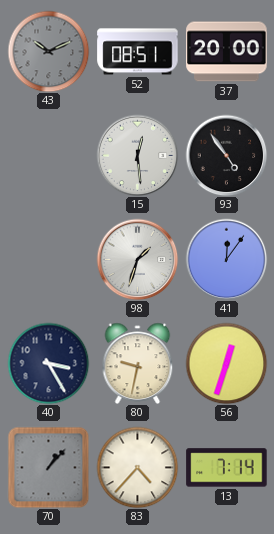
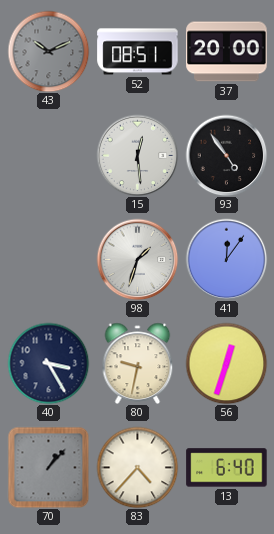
13: 7:14 -> 6:40 (227, 468)
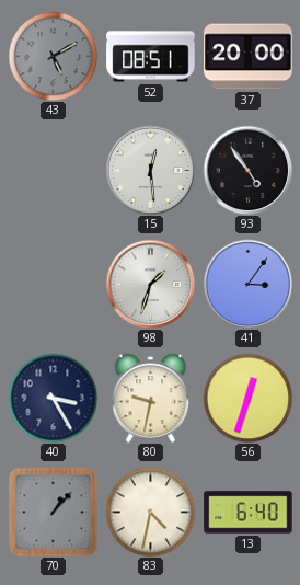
43: 10:11 -> 5:10 (53, 56)
41: 12:06 -> 3:06 (247, 284)
83: 4:37 -> 4:32 (150, 512)
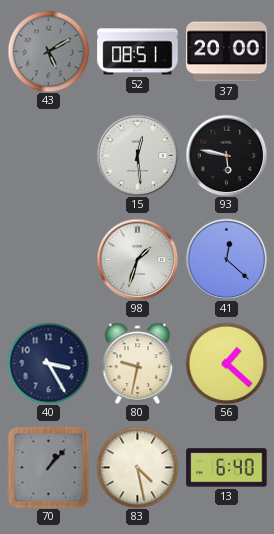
93: 4:54 -> 5:47 (226, 155)
41: 3:06 -> 12:22 (226, 259)
56: 12:33 -> 1:22 (226, 363)
83: 4:32 -> 4:28 (137, 467)
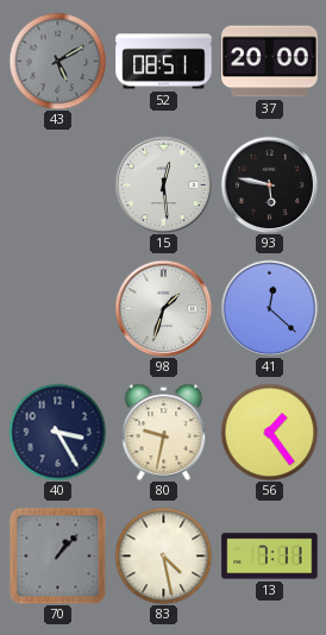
56: 1:22 -> 1:24 (269, 432)
13: 6:40 -> 7:11 (270, 557)
